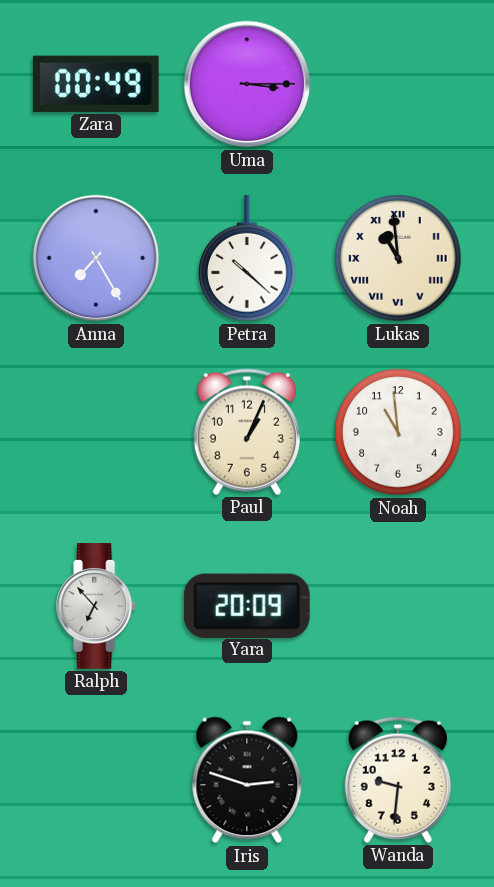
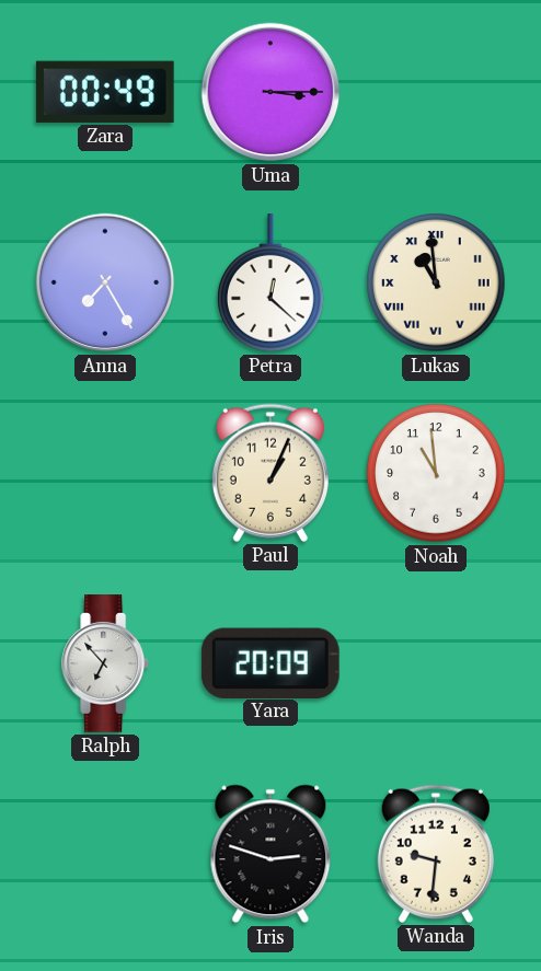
Petra: 10:22 -> 12:22 (270, 284)
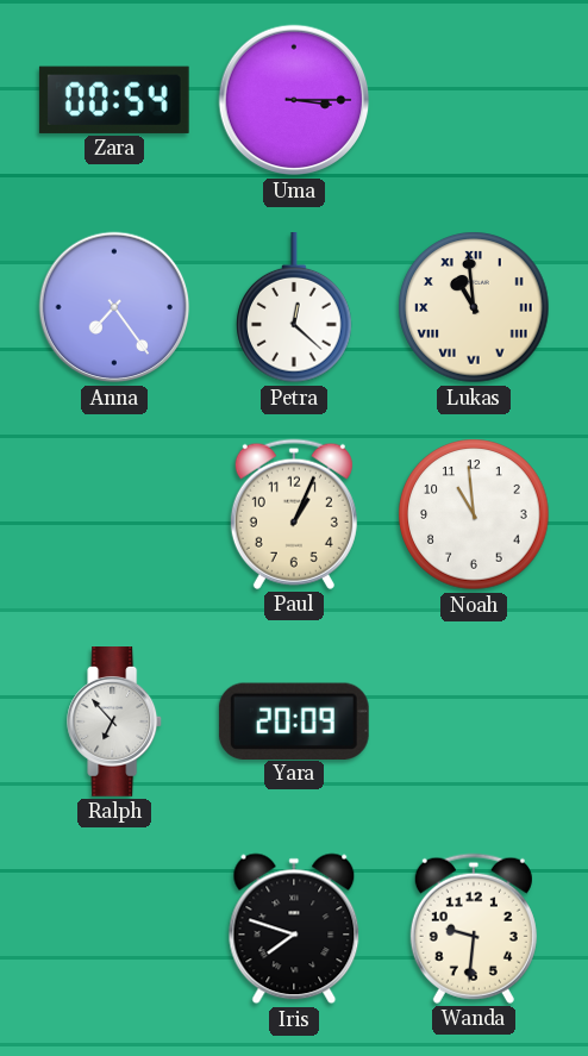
Zara: 00:49 -> 00:54 (114, 100)
Anna: 7:25 -> 7:24 (114, 307)
Iris: 2:48 -> 7:48 (294, 929)
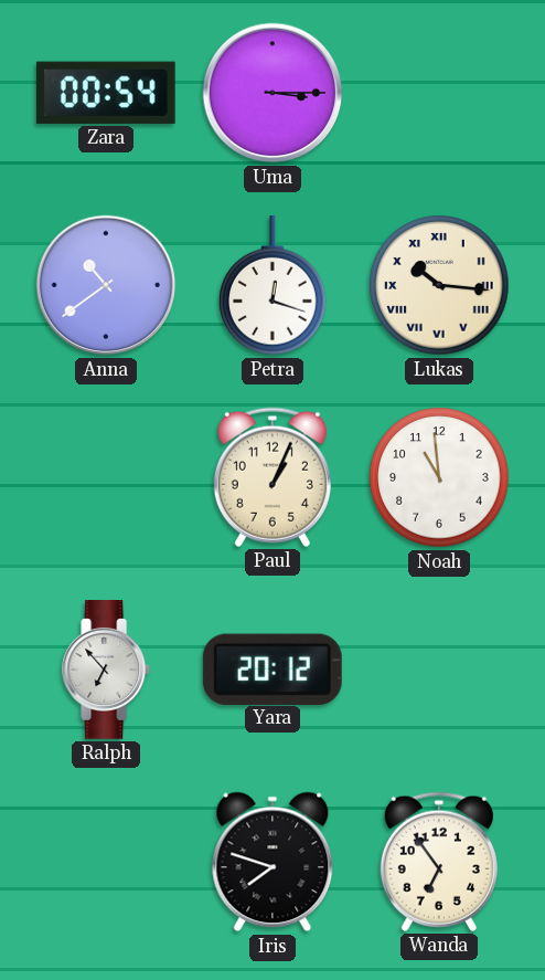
Anna: 7:24 -> 10:39 (106, 285)
Petra: 12:22 -> 12:18 (272, 286)
Lukas: 10:59 -> 10:16 (439, 285)
Yara: 20:09 -> 20:12 (272, 668)
Wanda: 9:31 -> 6:54 (439, 862)
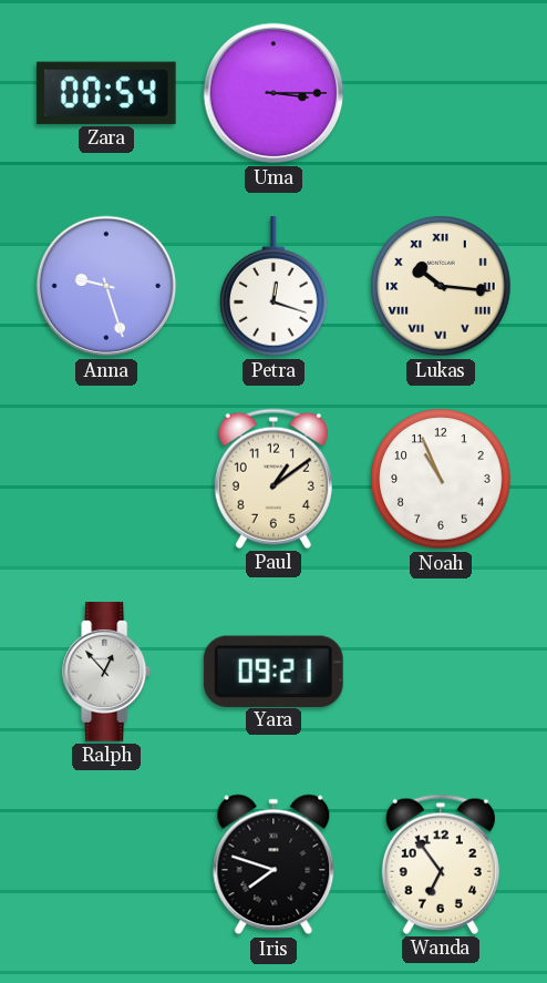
Anna: 10:39 -> 9:27 (106, 286)
Paul: 1:04 -> 1:09 (273, 479)
Noah: 10:59 -> 10:56 (441, 479)
Ralph: 6:53 -> 12:53 (107, 673)
Yara: 20:12 -> 09:21 (273, 670)
